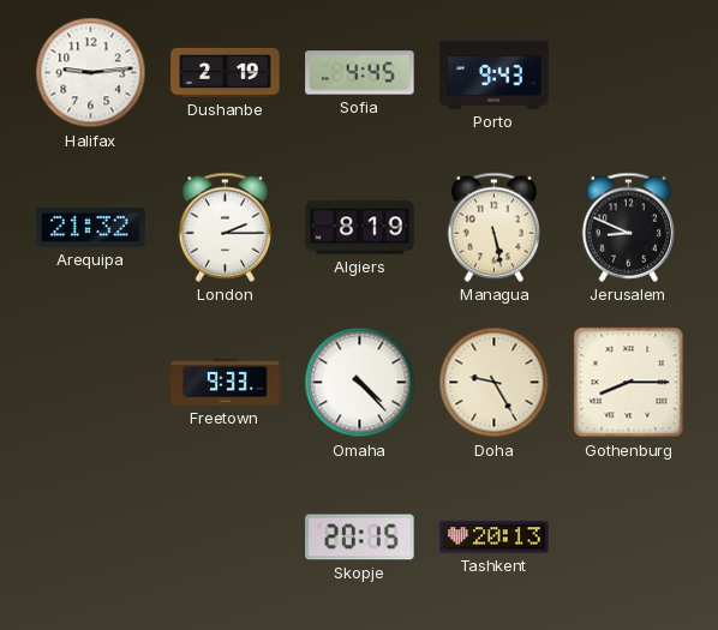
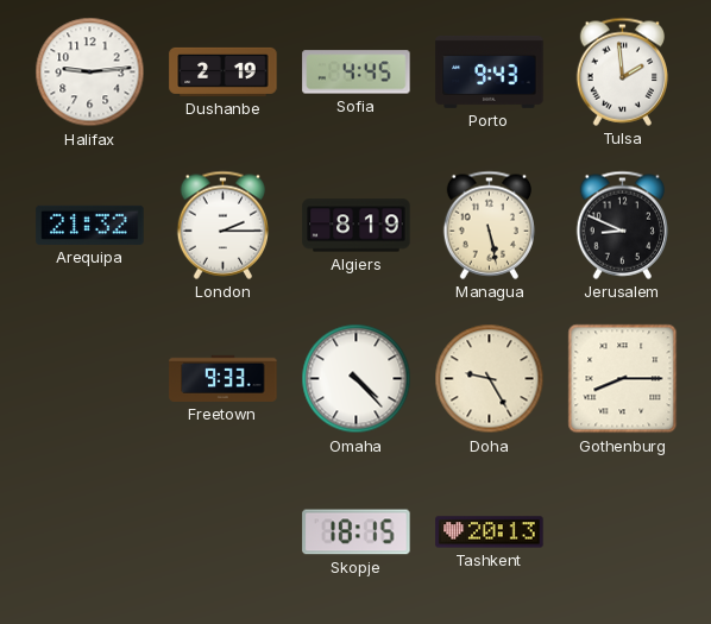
Tulsa: none -> 1:59 (622, 71)
Skopje: 20:15 -> 18:15 (357, 532)
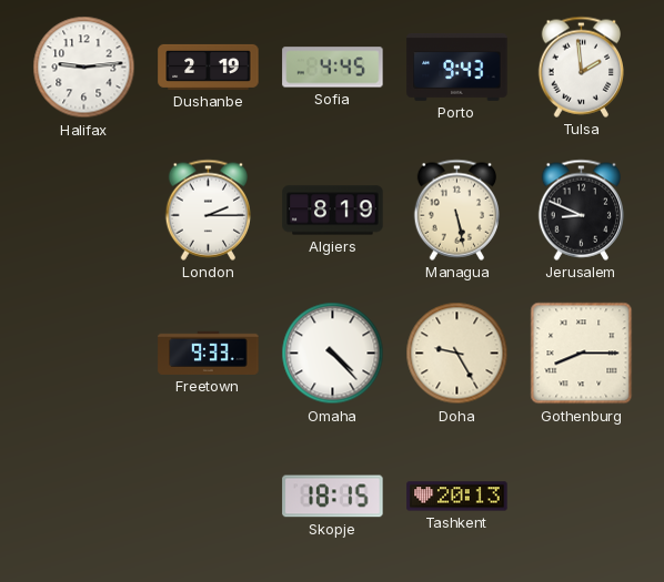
Arequipa: 21:32 -> none (90, 225)
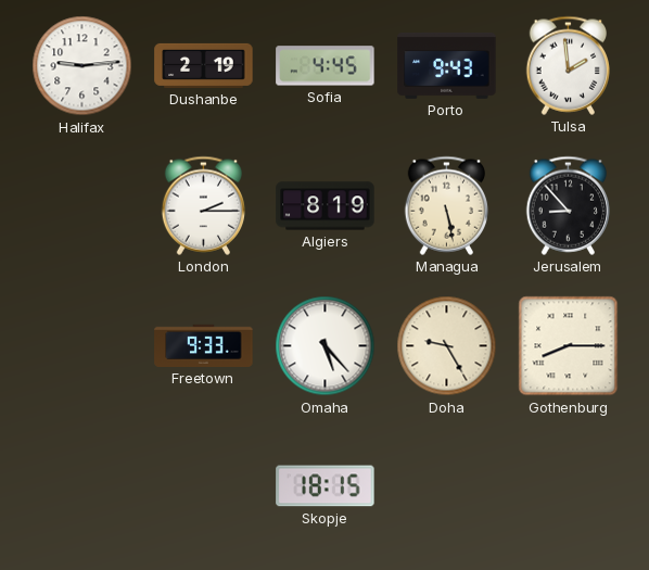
Jerusalem: 8:49 -> 8:53 (568, 205)
Omaha: 4:23 -> 5:23 (326, 346)
Tashkent: 20:13 -> none (457, 497)
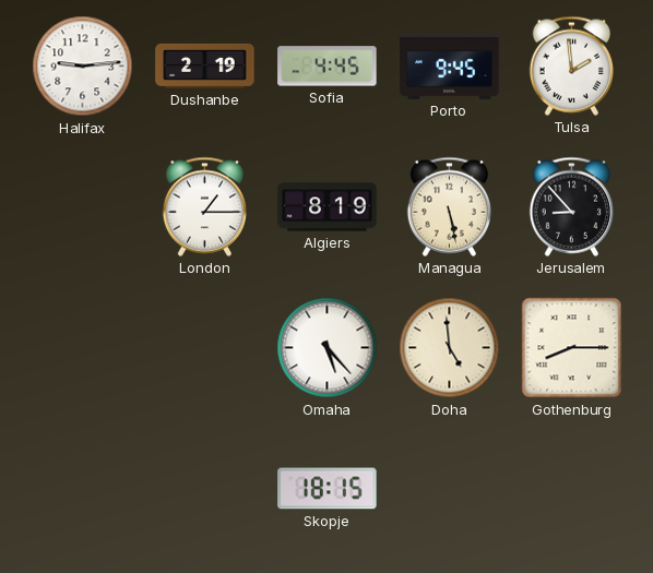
Porto: 9:43 -> 9:45 (450, 65)
London: 2:15 -> 1:15 (204, 206)
Freetown: 9:33 -> none (204, 345)
Doha: 9:25 -> 4:59 (450, 348)
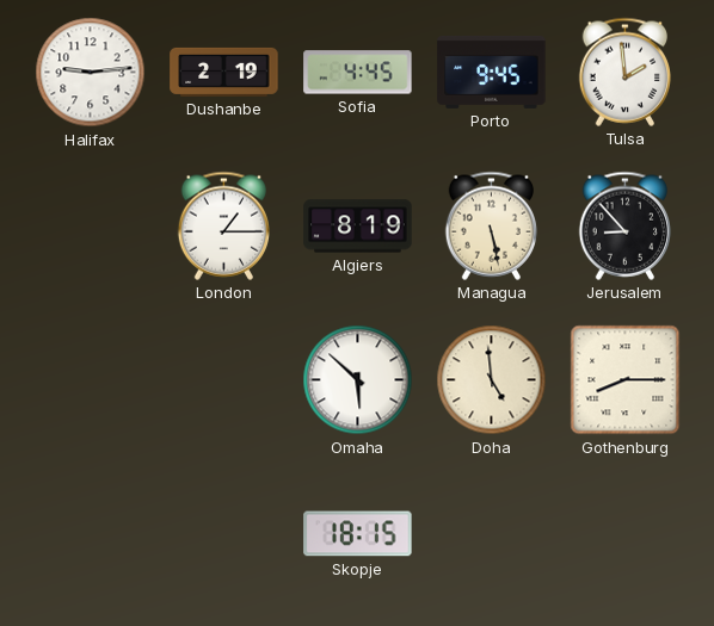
Omaha: 5:23 -> 5:52 (358, 380)
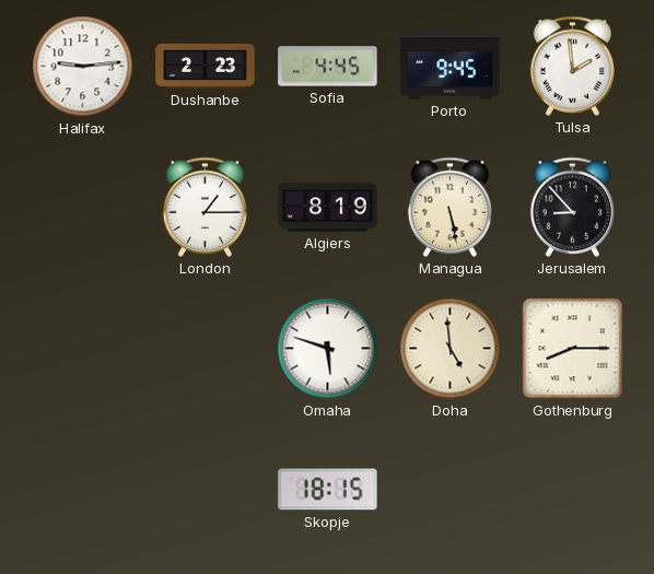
Dushanbe: 2:19 -> 2:23 (206, 66)
Omaha: 5:52 -> 5:48 (328, 349)
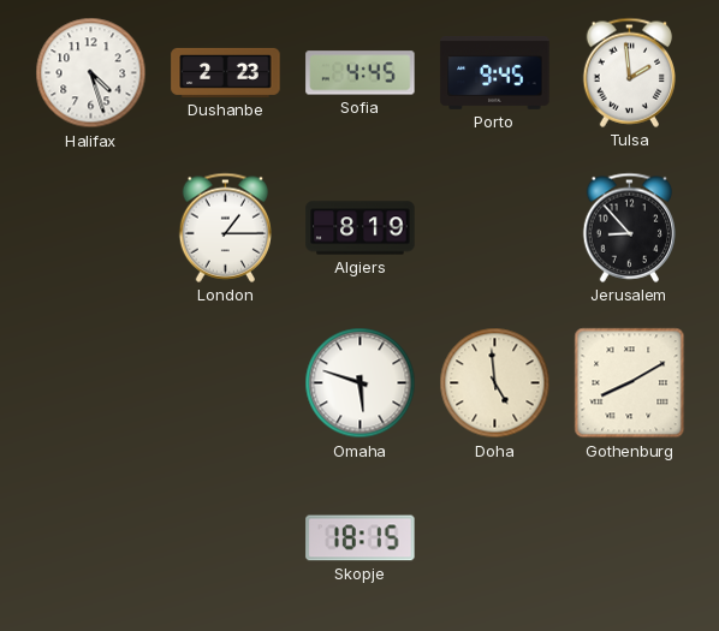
Halifax: 9:14 -> 4:27 (91, 73)
Managua: 5:28 -> none (449, 207)
Gothenburg: 8:15 -> 8:10 (630, 383)
